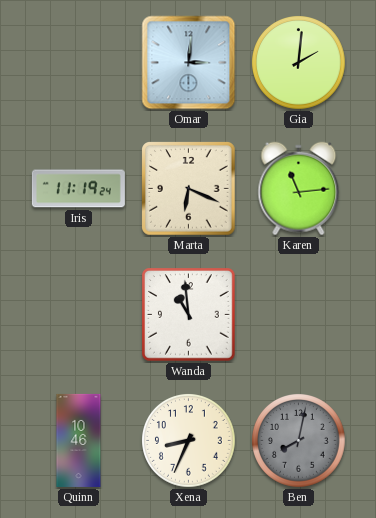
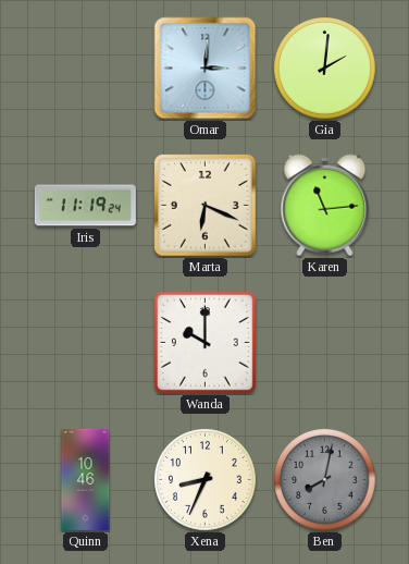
Wanda: 10:59 -> 10:00 (206, 343)
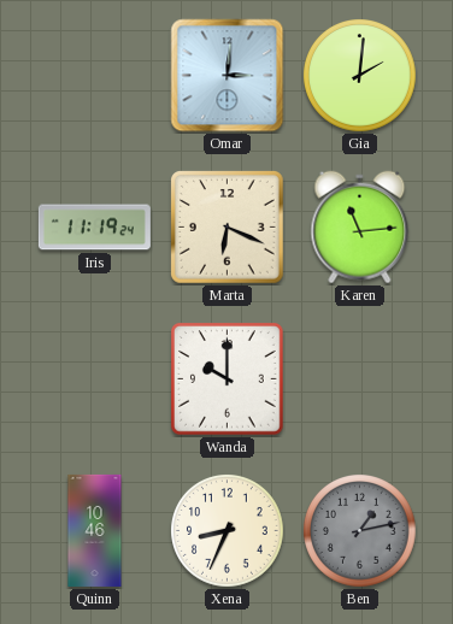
Ben: 8:02 -> 1:13 (360, 531)
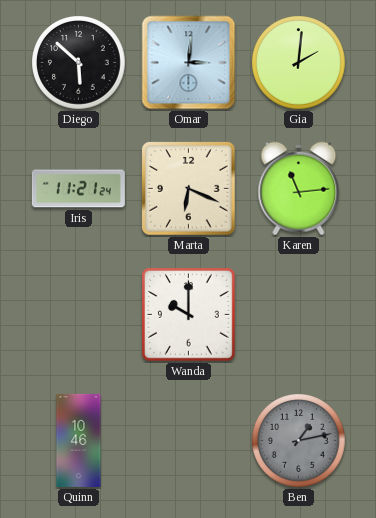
Diego: none -> 5:52 (79, 63)
Iris: 11:19 -> 11:21 (78, 189)
Xena: 8:34 -> none (228, 531)
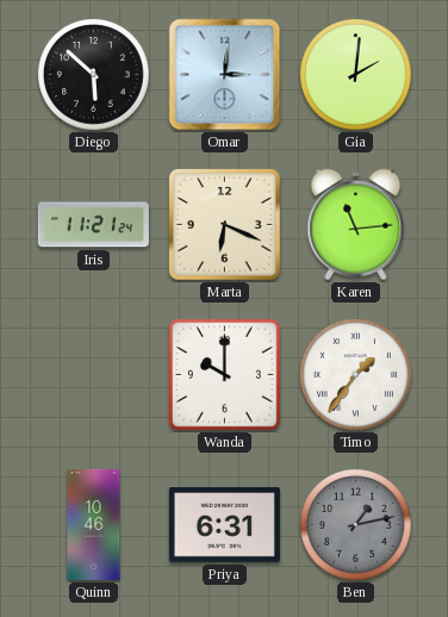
Timo: none -> 1:36 (356, 375)
Priya: none -> 6:31 (224, 525)
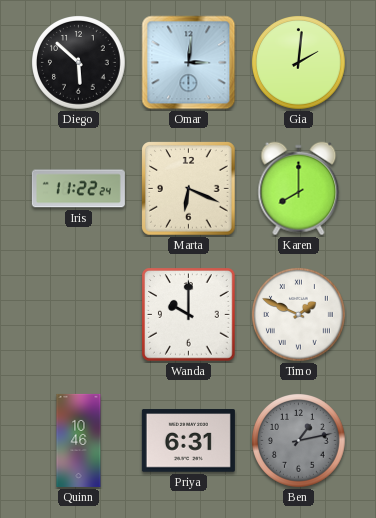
Iris: 11:21 -> 11:22 (78, 189)
Karen: 11:14 -> 8:00 (299, 189)
Timo: 1:36 -> 1:49 (299, 315)
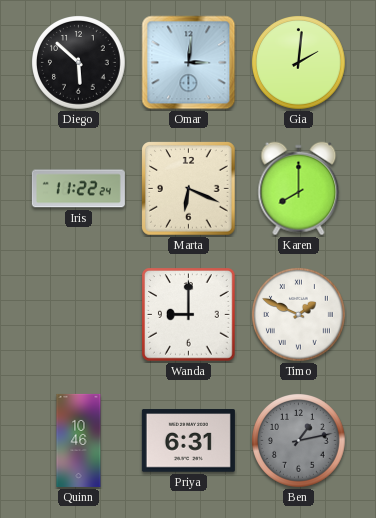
Wanda: 10:00 -> 9:00 (189, 315)
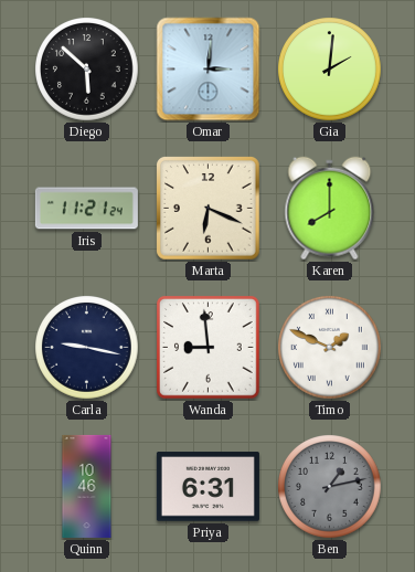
Iris: 11:22 -> 11:21 (86, 209)
Carla: none -> 9:17 (87, 348)
Wanda: 9:00 -> 8:59 (209, 348)
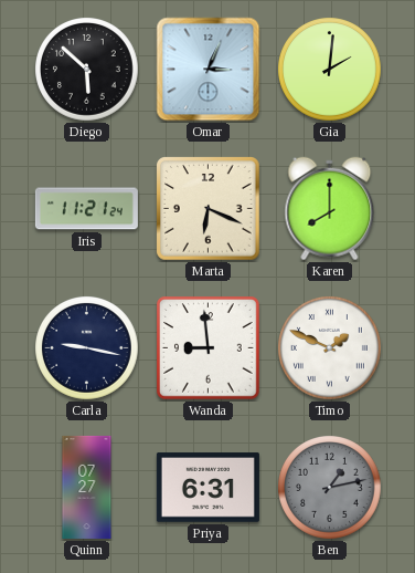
Omar: 3:01 -> 3:04 (209, 70)
Quinn: 10:46 -> 07:27 (87, 487)
